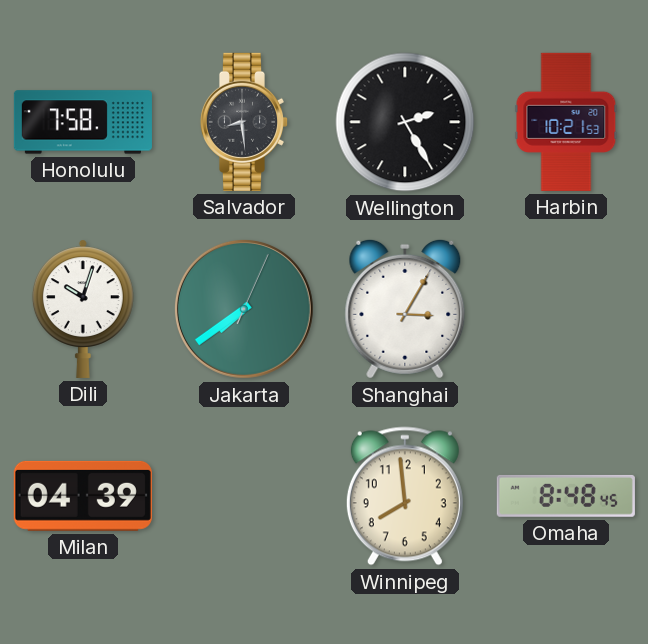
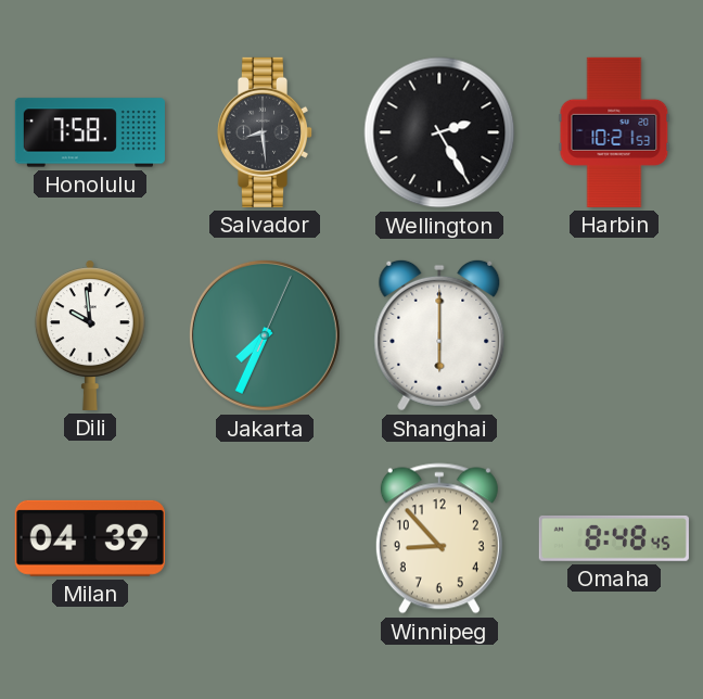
Dili: 10:03 -> 9:59 (90, 335)
Jakarta: 7:39 -> 7:34 (265, 335)
Shanghai: 3:05 -> 6:00 (439, 335)
Winnipeg: 7:59 -> 8:53 (439, 538)
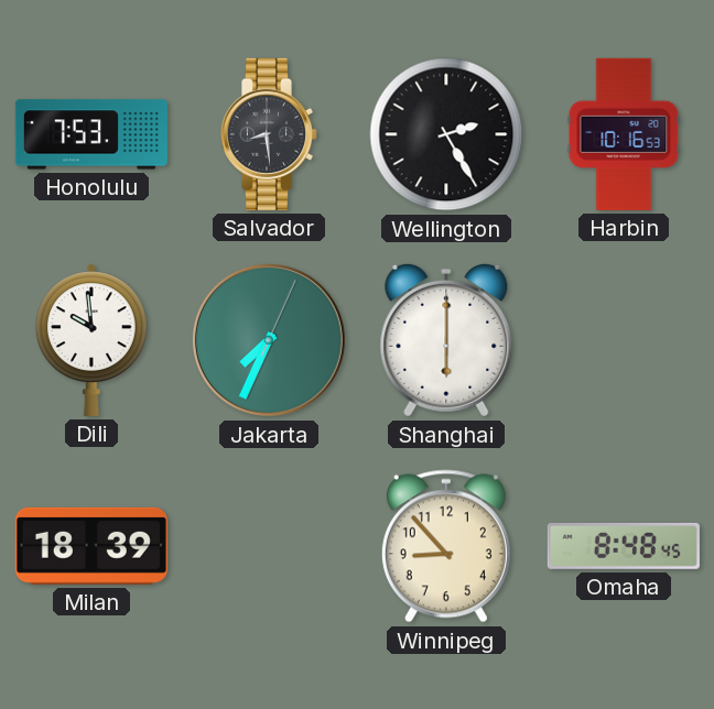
Honolulu: 7:58 -> 7:53 (91, 134)
Harbin: 10:21 -> 10:16 (624, 134)
Milan: 04:39 -> 18:39 (91, 546)
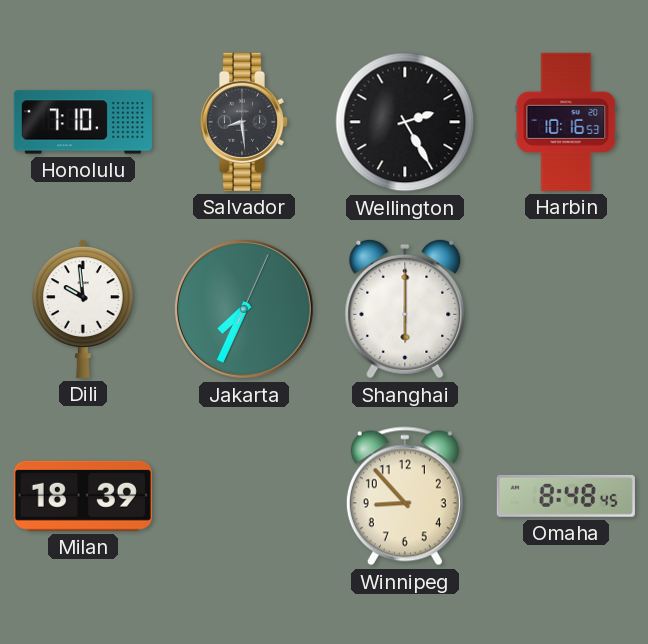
Honolulu: 7:53 -> 7:10 (83, 122)
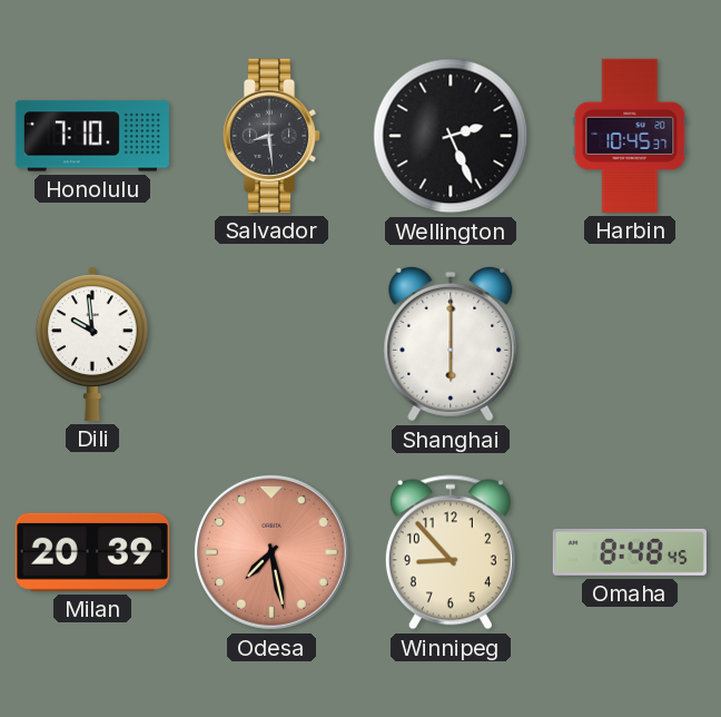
Wellington: 2:25 -> 2:26 (451, 136)
Harbin: 10:16 -> 10:45 (630, 136)
Jakarta: 7:34 -> none (244, 309)
Milan: 18:39 -> 20:39 (92, 552)
Odesa: none -> 7:28 (271, 552)
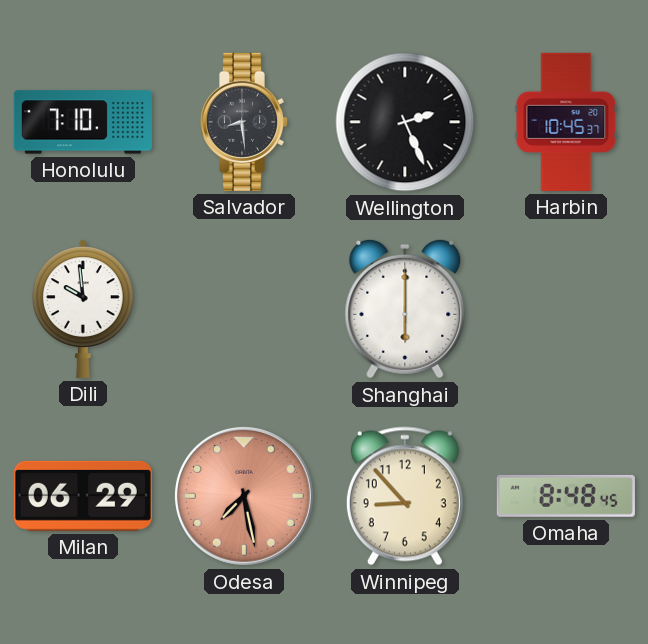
Milan: 20:39 -> 06:29 (83, 496)
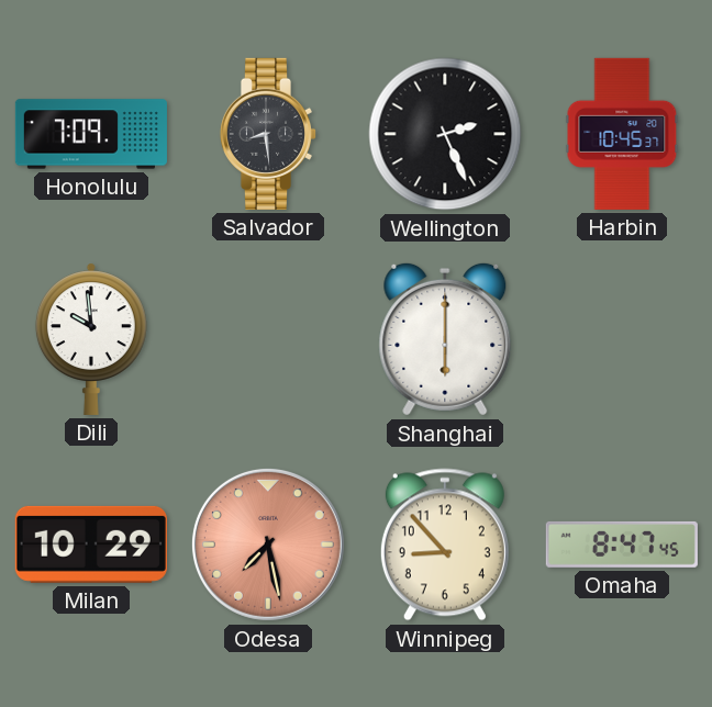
Honolulu: 7:10 -> 7:09 (91, 134)
Milan: 06:29 -> 10:29 (91, 545)
Omaha: 8:48 -> 8:47 (622, 545)
